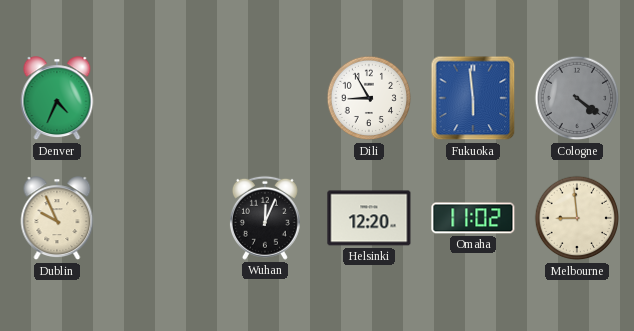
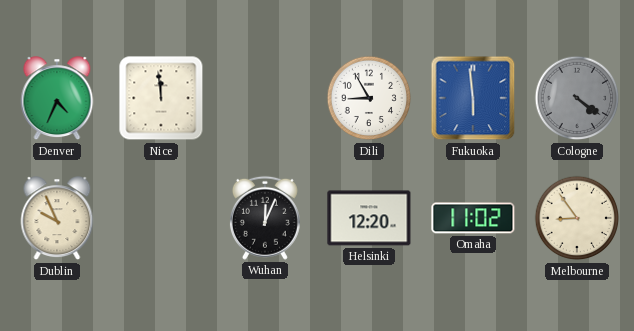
Nice: none -> 11:59 (161, 98)
Melbourne: 8:59 -> 8:54 (577, 218)
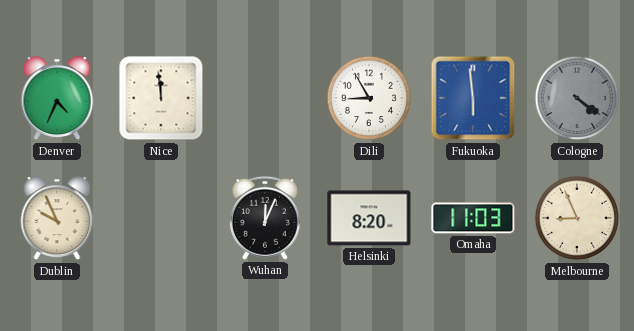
Helsinki: 12:20 -> 8:20 (369, 218)
Omaha: 11:02 -> 11:03 (473, 218)
Melbourne: 8:54 -> 8:56 (577, 218)
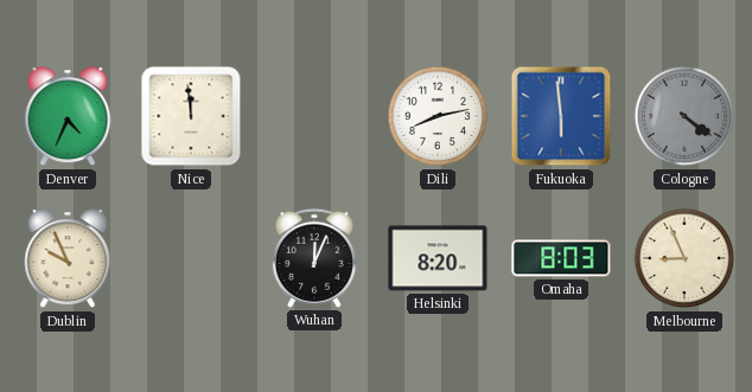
Dili: 8:55 -> 8:13 (438, 116)
Omaha: 11:03 -> 8:03 (561, 258)
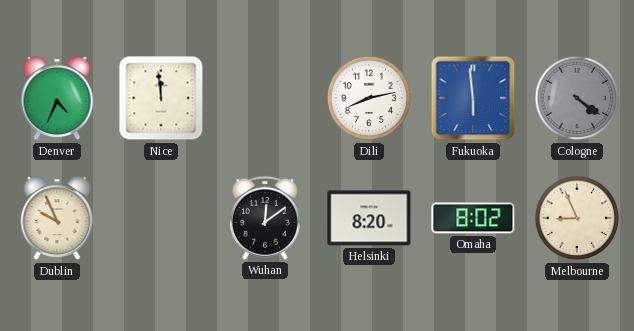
Wuhan: 12:04 -> 12:09 (265, 218)
Omaha: 8:03 -> 8:02 (473, 218)
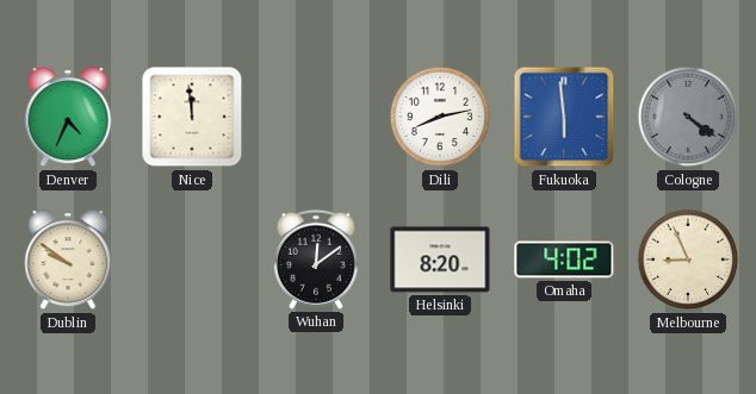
Dublin: 9:56 -> 9:51 (68, 261)
Omaha: 8:02 -> 4:02 (564, 259)
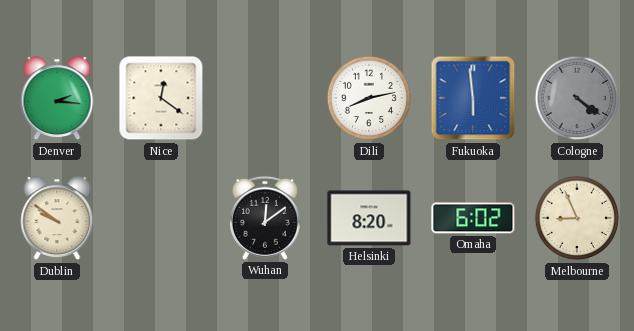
Denver: 4:34 -> 2:16 (57, 99)
Nice: 11:59 -> 12:21 (161, 98)
Omaha: 4:02 -> 6:02 (473, 218)
